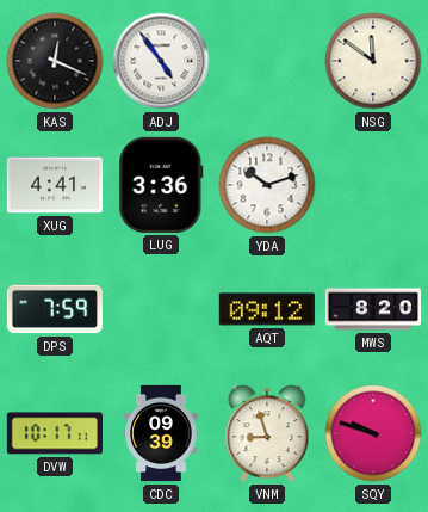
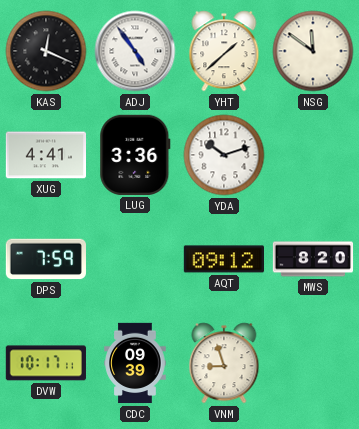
YHT: none -> 1:38 (224, 51)
SQY: 9:48 -> none (373, 433)
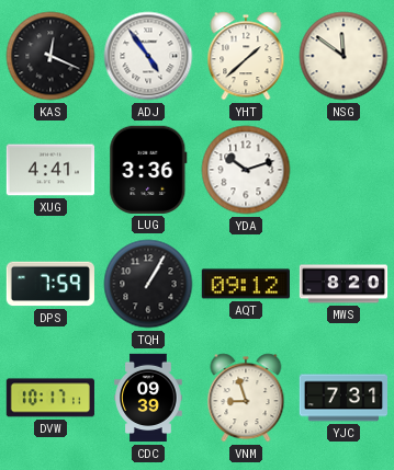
TQH: none -> 1:05 (148, 284)
YJC: none -> 7:31 (342, 398)
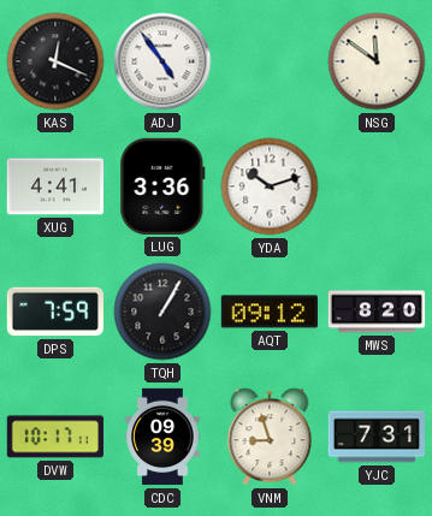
YHT: 1:38 -> none (246, 56)
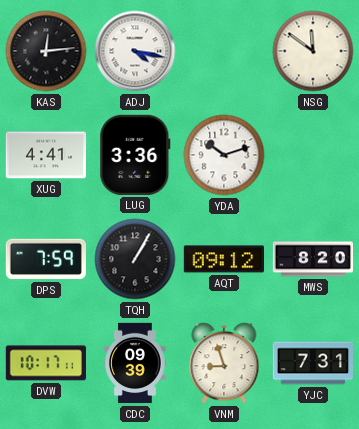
KAS: 12:19 -> 12:14 (46, 51)
ADJ: 4:54 -> 4:17 (135, 51)
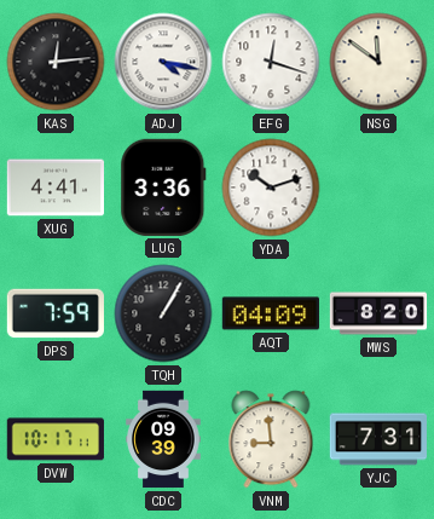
EFG: none -> 12:18 (271, 62)
AQT: 09:12 -> 04:09 (270, 313)
VNM: 8:57 -> 8:59 (271, 439)
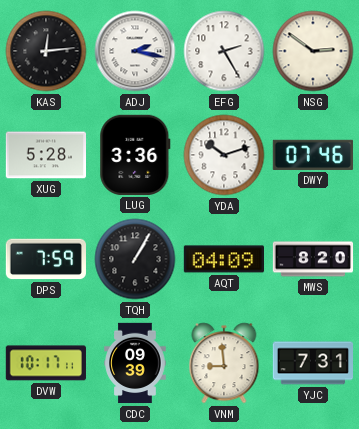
ADJ: 4:17 -> 2:17 (135, 51)
EFG: 12:18 -> 2:25 (224, 51)
NSG: 11:51 -> 2:51 (313, 51)
XUG: 4:41 -> 5:28 (45, 155)
DWY: none -> 07:46 (313, 155)
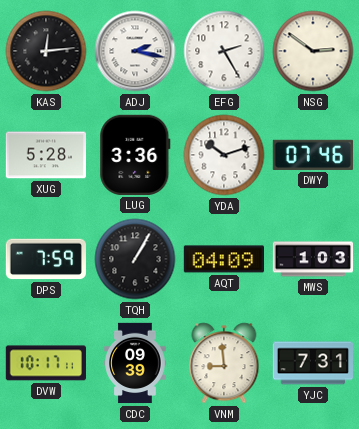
MWS: 8:20 -> 1:03 (313, 259)
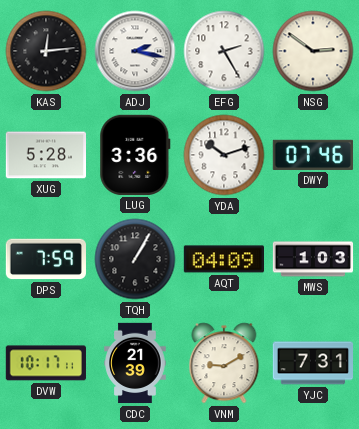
CDC: 09:39 -> 21:39 (135, 363)
VNM: 8:59 -> 9:10 (224, 363)
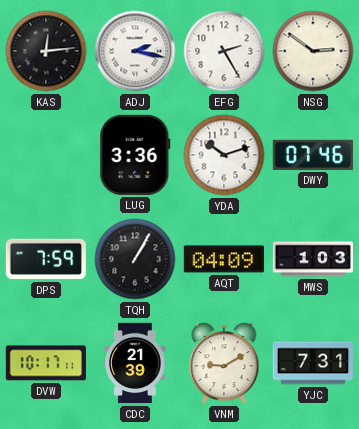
XUG: 5:28 -> none (45, 155)
